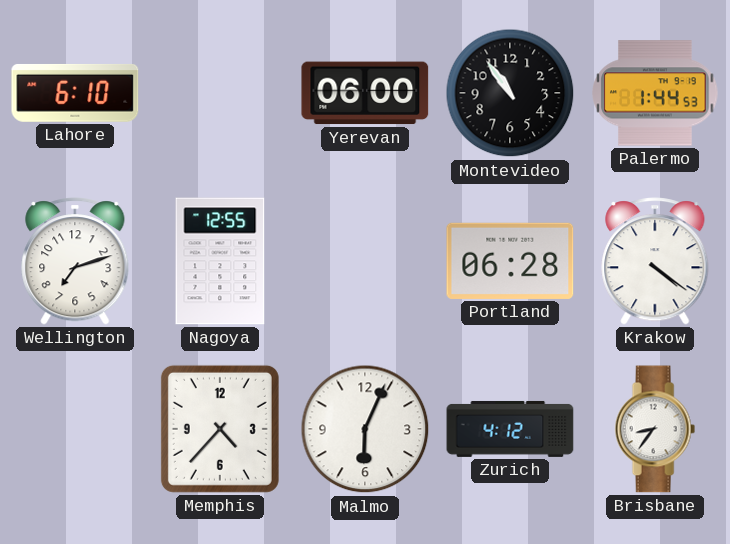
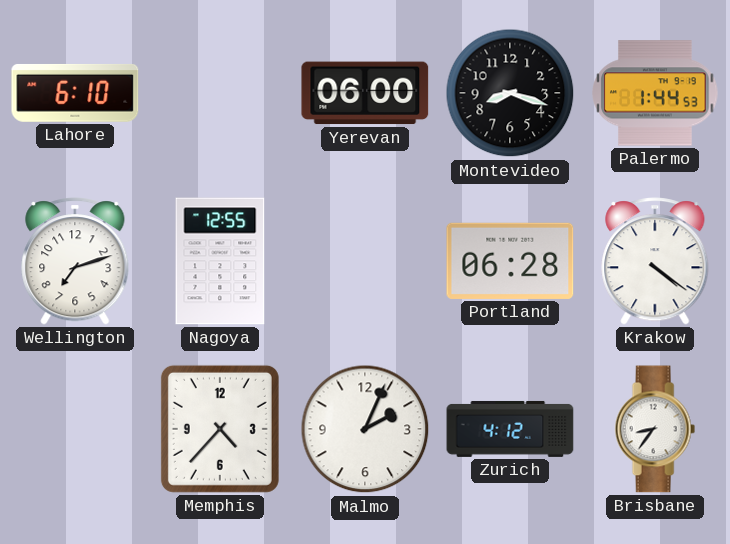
Montevideo: 10:54 -> 8:18 (510, 93)
Malmo: 6:04 -> 2:04 (365, 429)
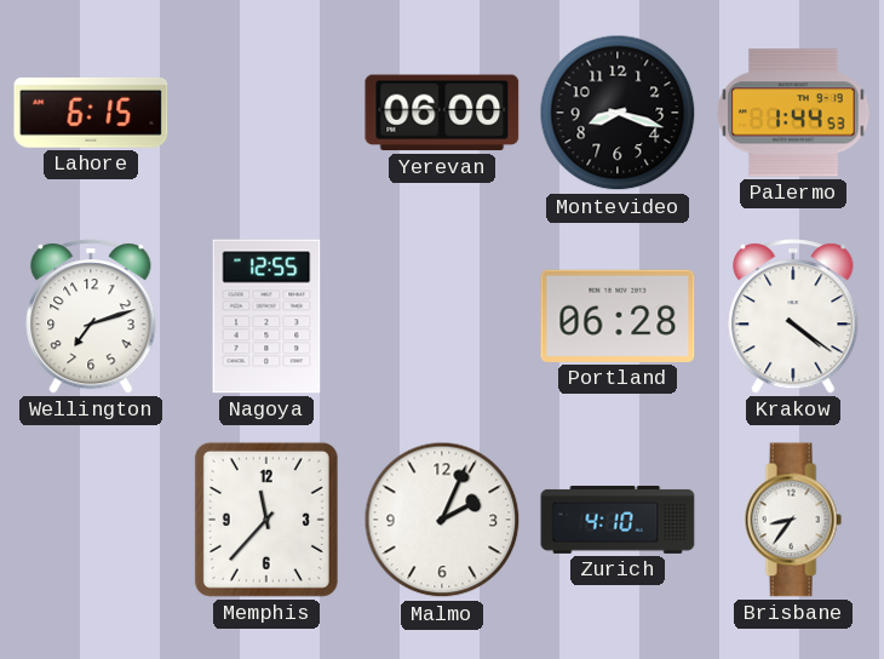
Lahore: 6:10 -> 6:15 (91, 113)
Memphis: 4:37 -> 11:37 (266, 520)
Zurich: 4:12 -> 4:10 (618, 520)
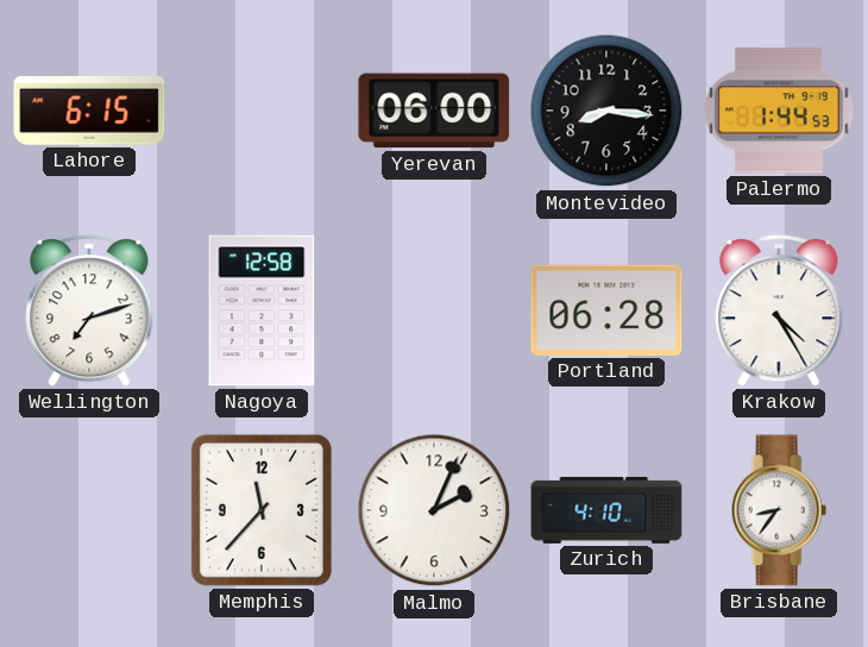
Montevideo: 8:18 -> 8:16 (606, 111)
Nagoya: 12:55 -> 12:58 (262, 310)
Krakow: 4:21 -> 4:25 (779, 310)
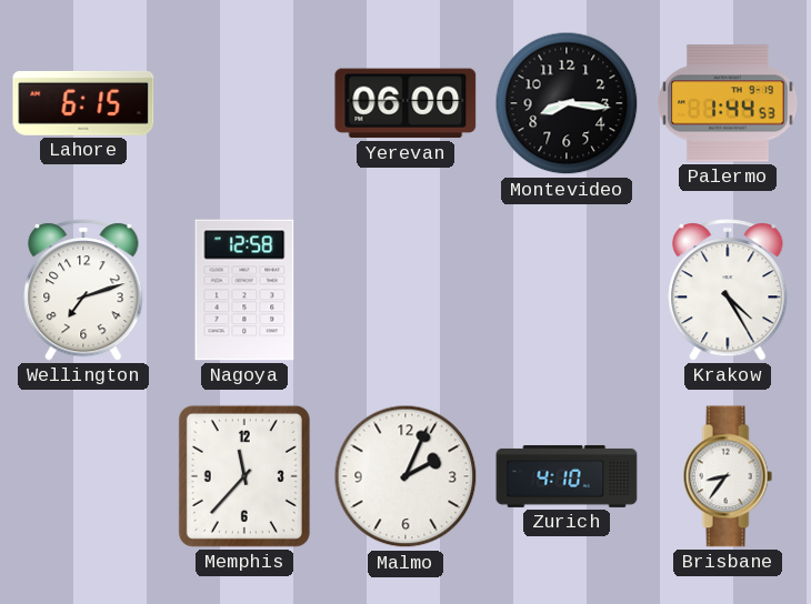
Portland: 06:28 -> none (606, 310)
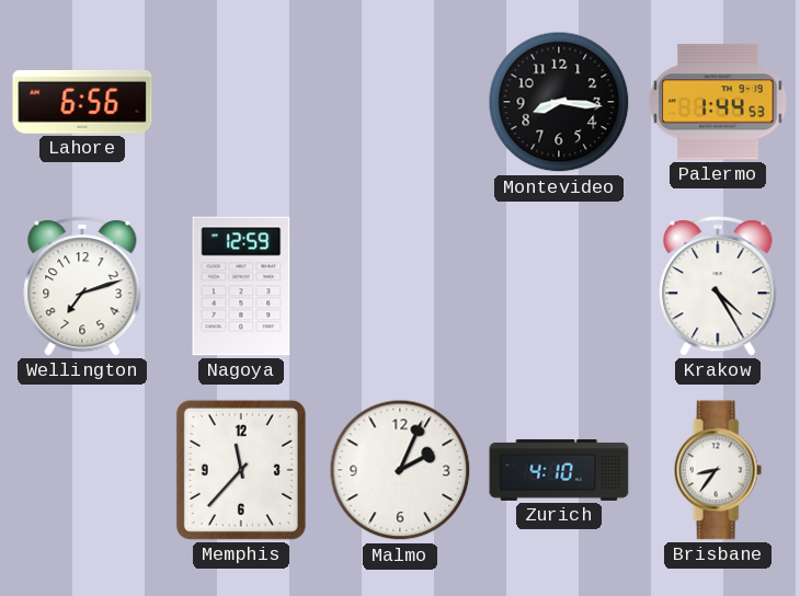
Lahore: 6:15 -> 6:56 (82, 102)
Yerevan: 06:00 -> none (405, 103)
Nagoya: 12:58 -> 12:59 (241, 286)
